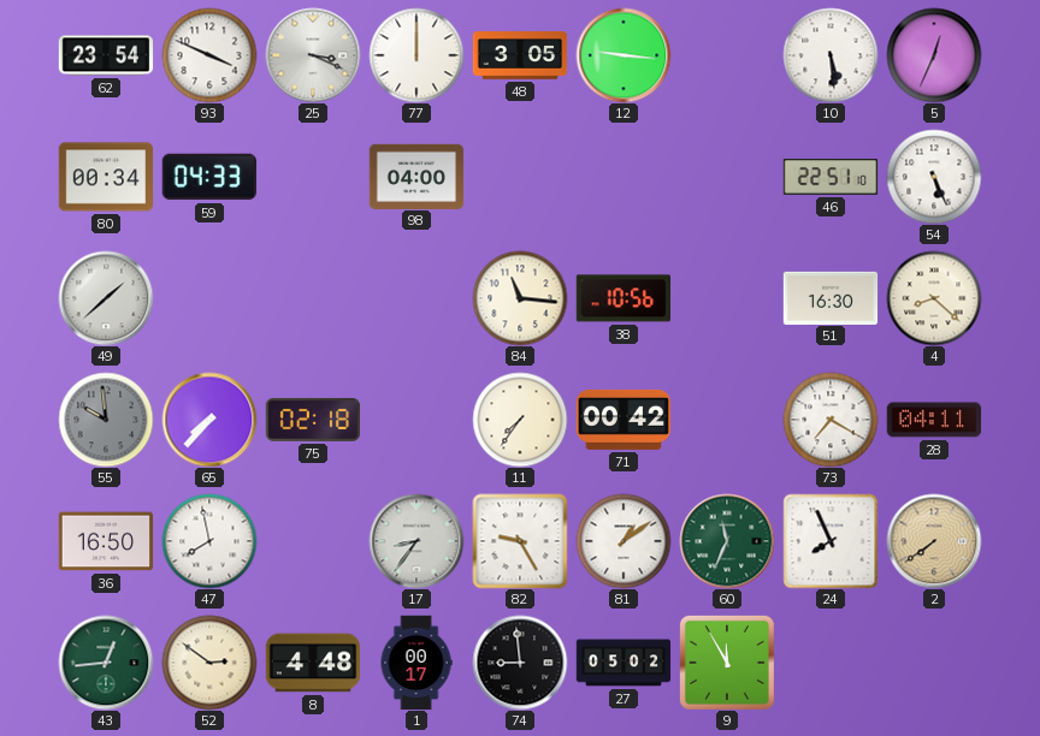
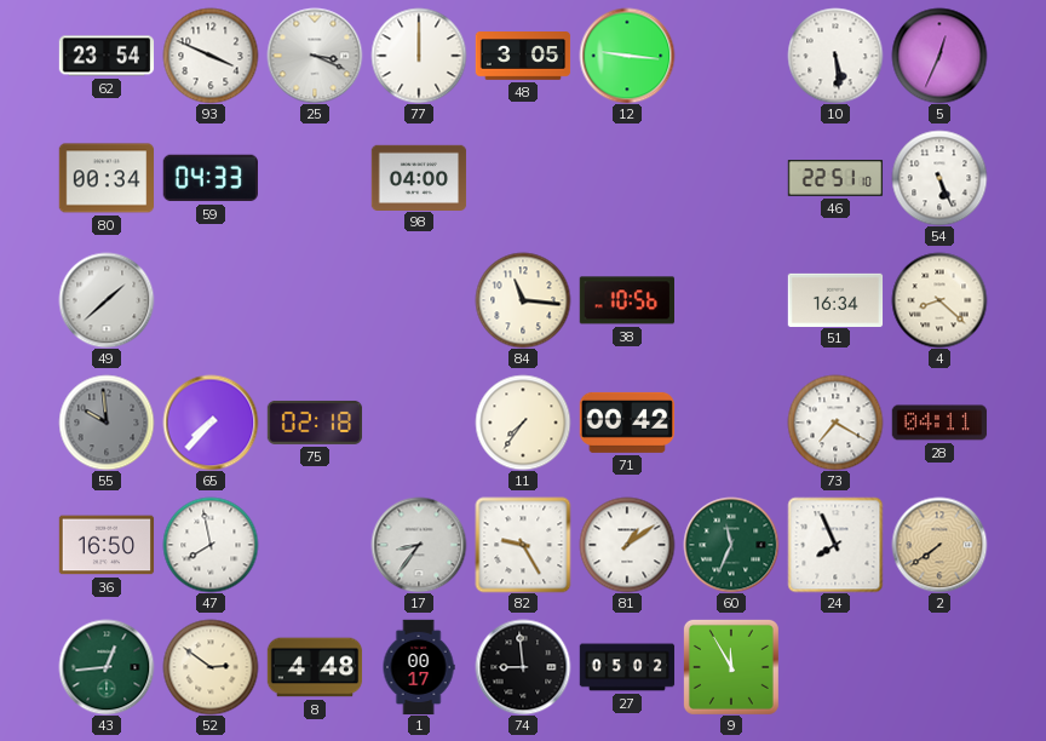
51: 16:30 -> 16:34 (835, 299)
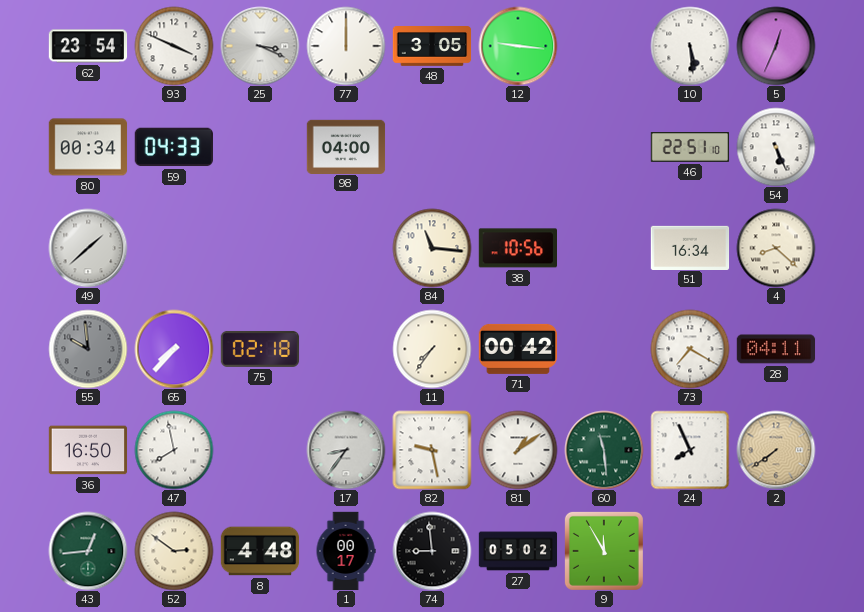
82: 9:25 -> 9:28 (432, 450)
60: 11:34 -> 11:29 (604, 450)
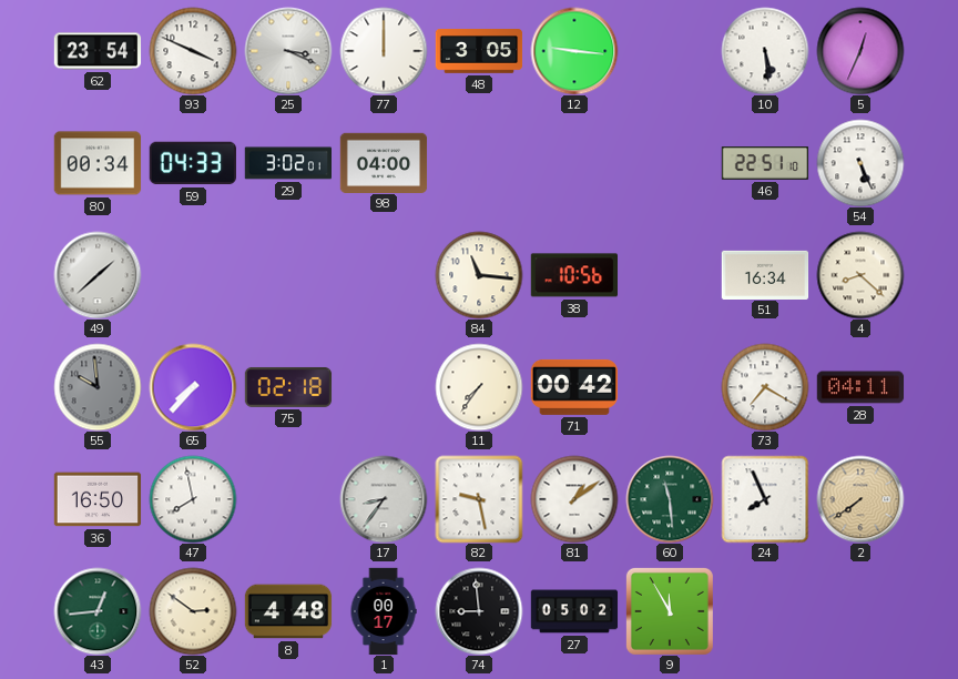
29: none -> 3:02 (287, 163)
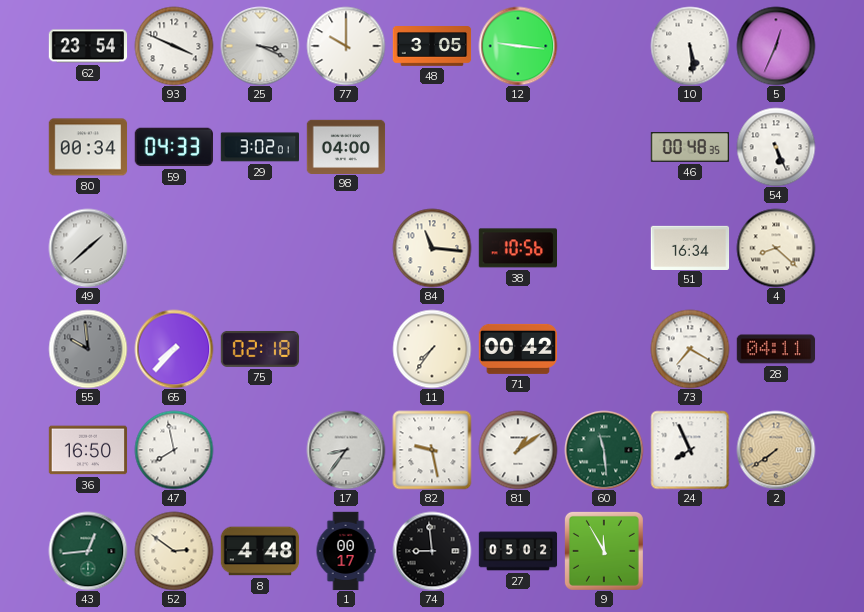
77: 12:00 -> 10:00 (346, 46)
46: 22:51 -> 00:48 (690, 147)
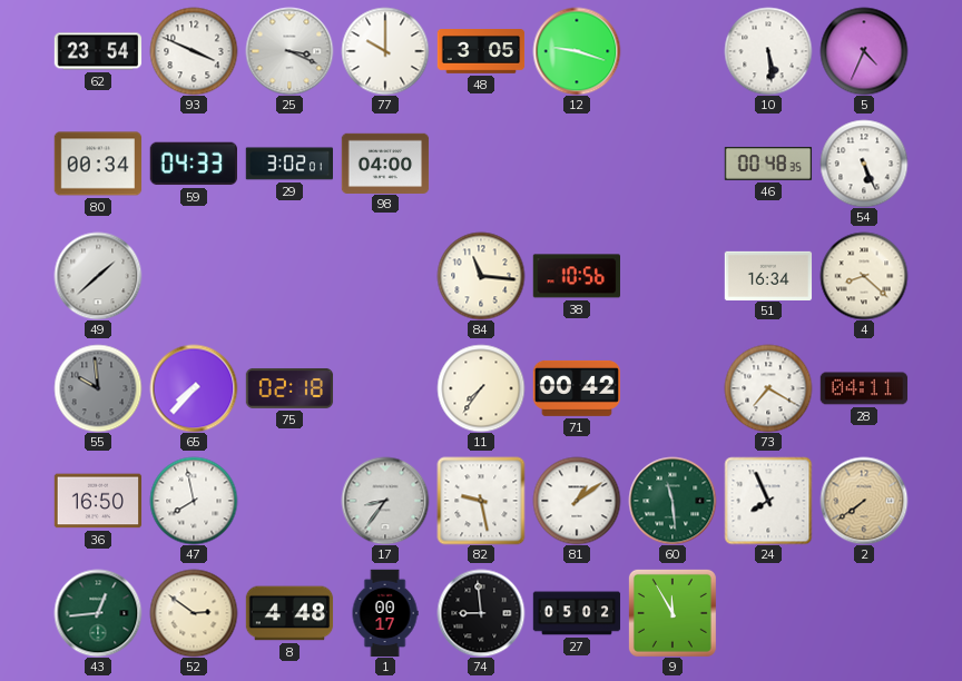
12: 9:16 -> 9:18 (577, 51)
5: 12:34 -> 4:34 (864, 51)
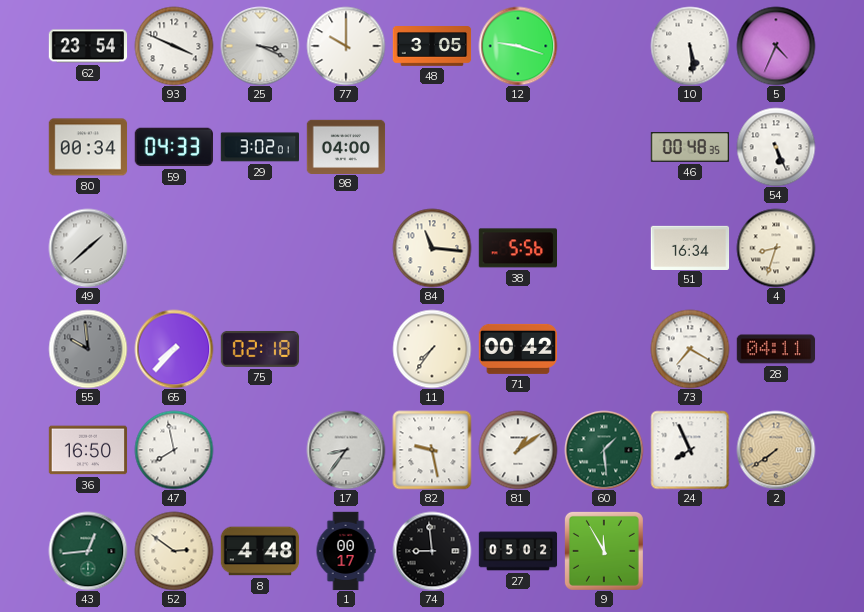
38: 10:56 -> 5:56 (517, 248)
4: 8:22 -> 8:33 (776, 248)
60: 11:29 -> 1:29 (604, 450)
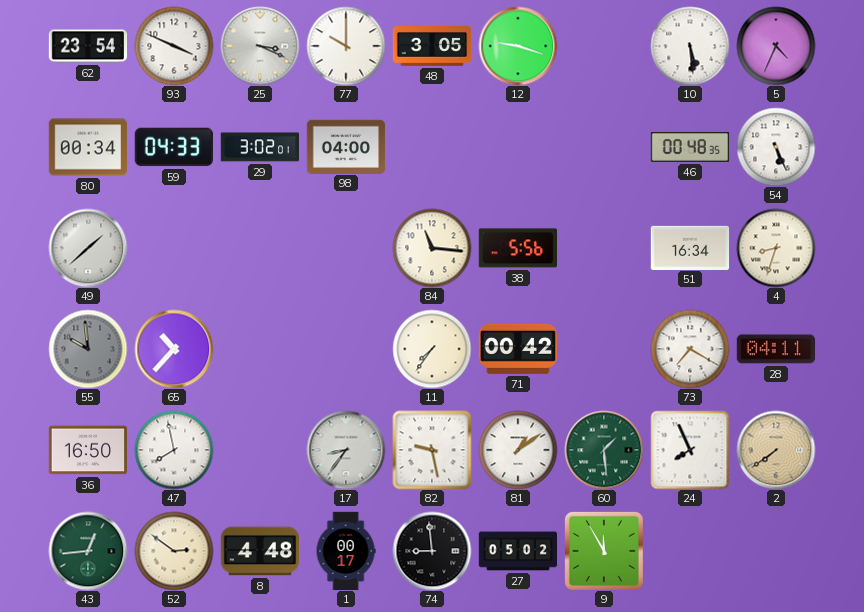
65: 7:37 -> 10:37 (174, 349)
75: 02:18 -> none (260, 349)
